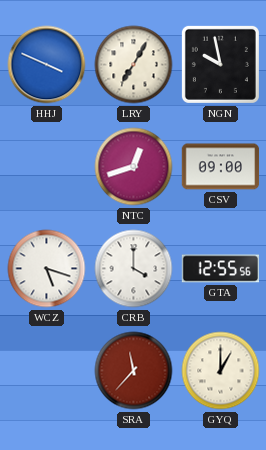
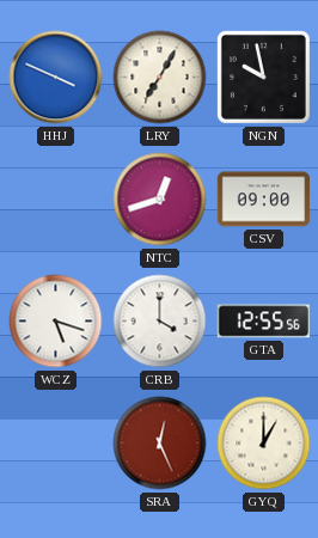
SRA: 11:37 -> 12:26 (160, 444)
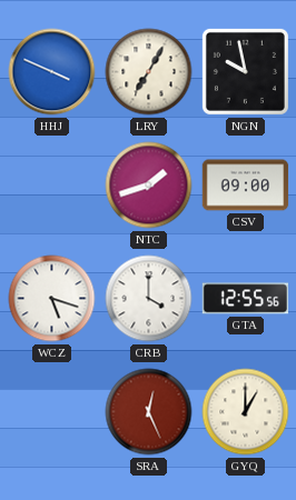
NTC: 12:42 -> 1:42 (149, 186)
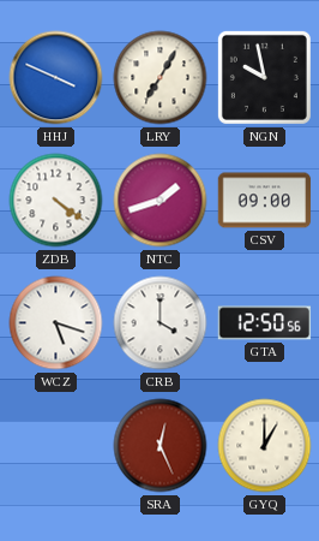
ZDB: none -> 4:21 (56, 201)
GTA: 12:55 -> 12:50 (265, 323)
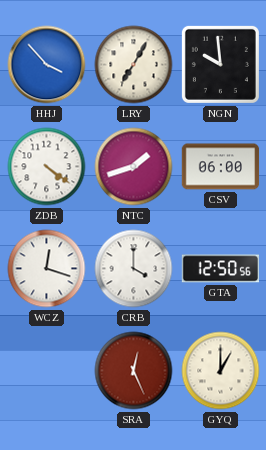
HHJ: 3:49 -> 3:53 (47, 65)
NGN: 9:58 -> 9:59 (220, 64)
CSV: 09:00 -> 06:00 (221, 167)
WCZ: 5:18 -> 12:18 (47, 269)
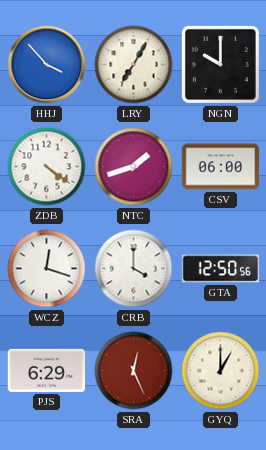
NGN: 9:59 -> 10:00 (220, 64)
PJS: none -> 6:29 (47, 370)
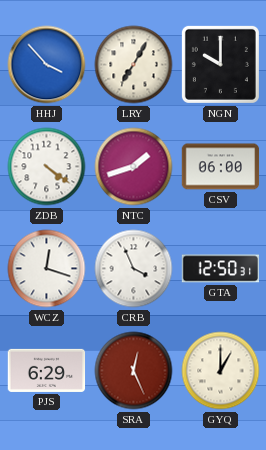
CRB: 4:00 -> 3:56 (134, 269)
GTA: 12:50:56 -> 12:50:31 (221, 269)
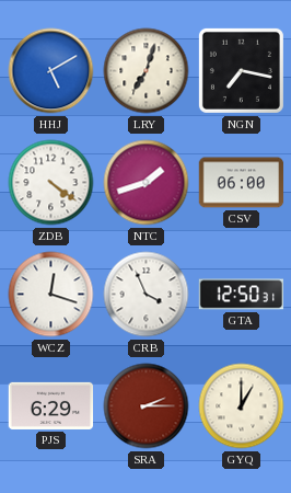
HHJ: 3:53 -> 5:10 (51, 71)
LRY: 7:05 -> 7:03 (147, 71)
NGN: 10:00 -> 7:17 (241, 70)
SRA: 12:26 -> 2:15 (147, 406)
